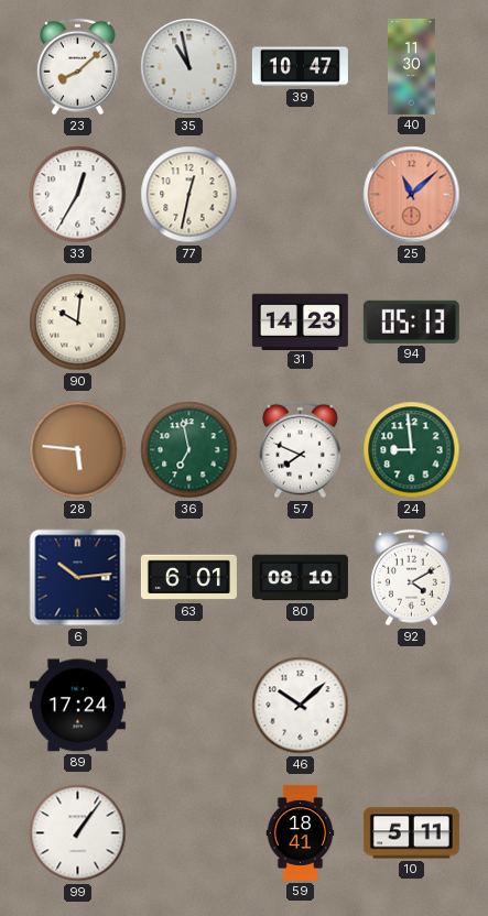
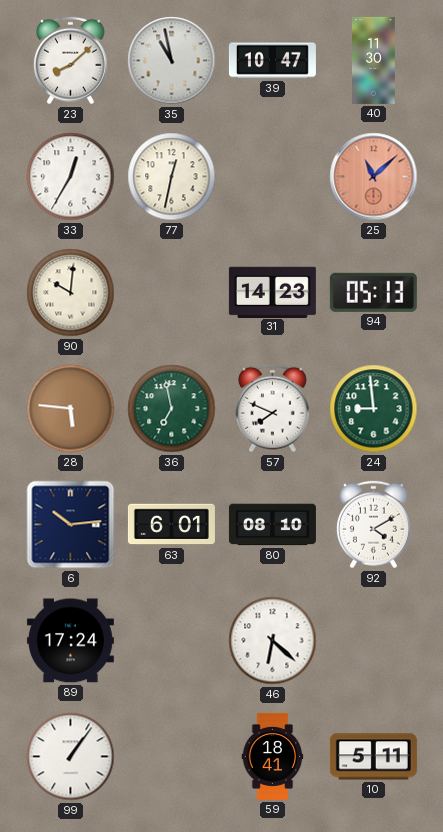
46: 10:08 -> 6:22 (273, 641)
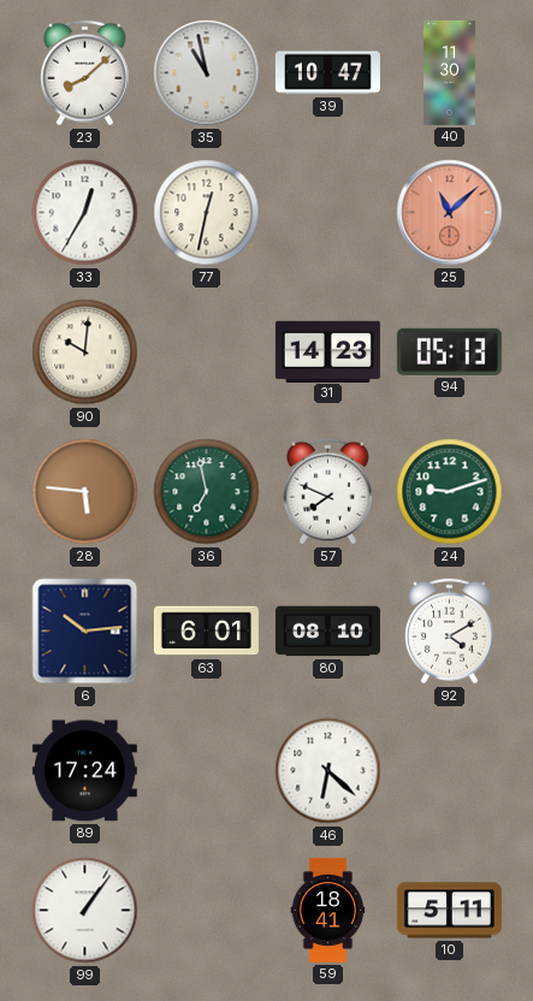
24: 8:59 -> 9:12 (450, 492)
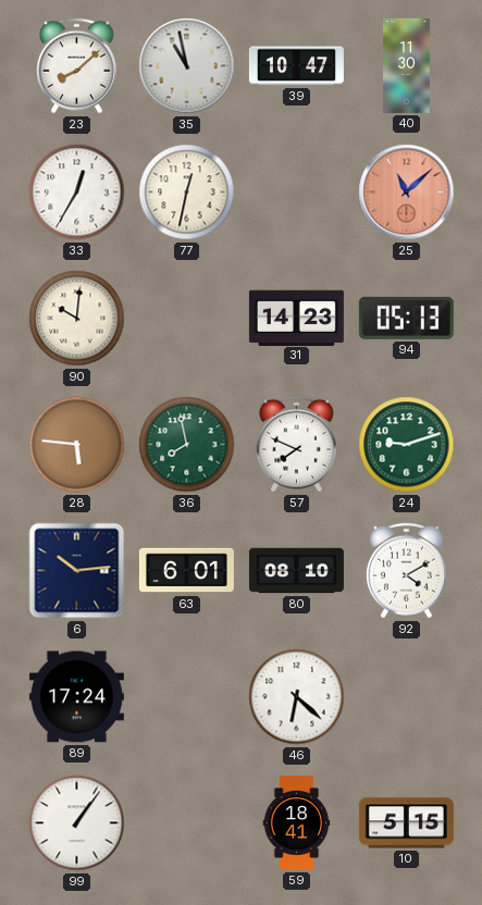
36: 6:58 -> 7:58 (187, 445)
10: 5:11 -> 5:15 (406, 823)
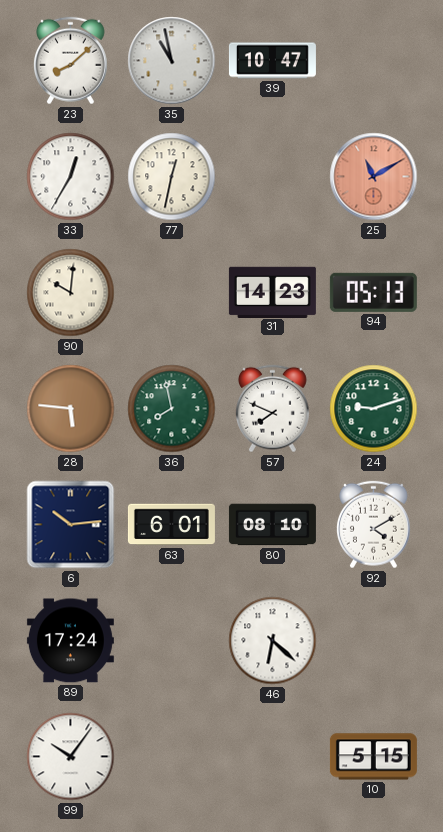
40: 11:30 -> none (407, 65)
25: 11:08 -> 11:10 (374, 177)
99: 1:06 -> 10:06 (71, 757)
59: 18:41 -> none (297, 822)
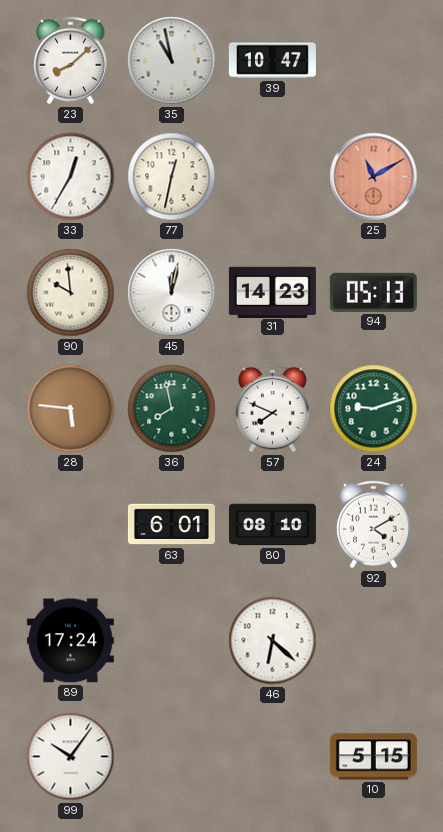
90: 10:01 -> 9:59 (71, 293)
45: none -> 12:02 (172, 293)
6: 10:14 -> none (71, 525)
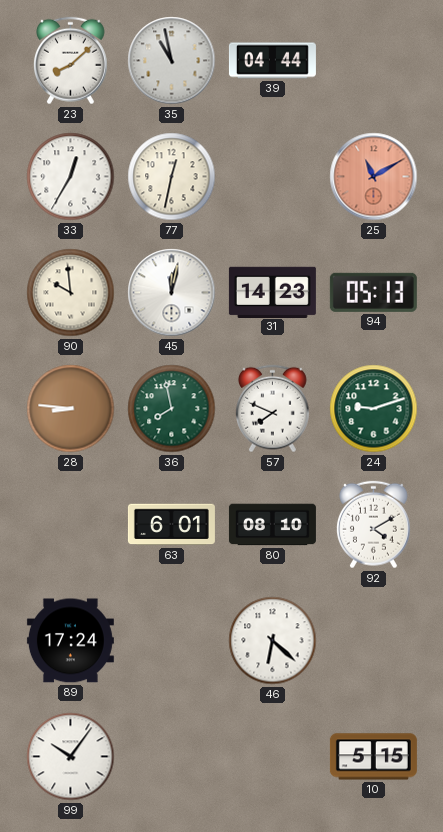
39: 10:47 -> 04:44 (272, 61)
28: 5:46 -> 8:46 (71, 409)
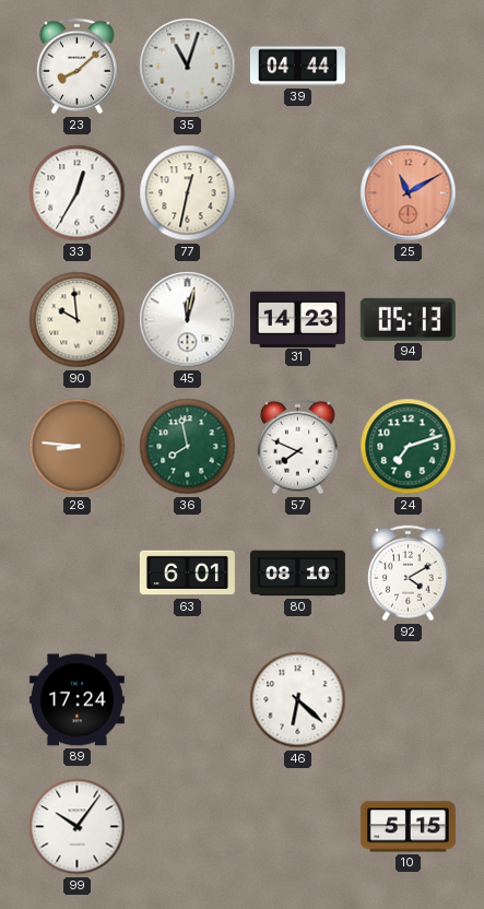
35: 10:58 -> 11:03 (188, 67)
24: 9:12 -> 7:12 (409, 447)
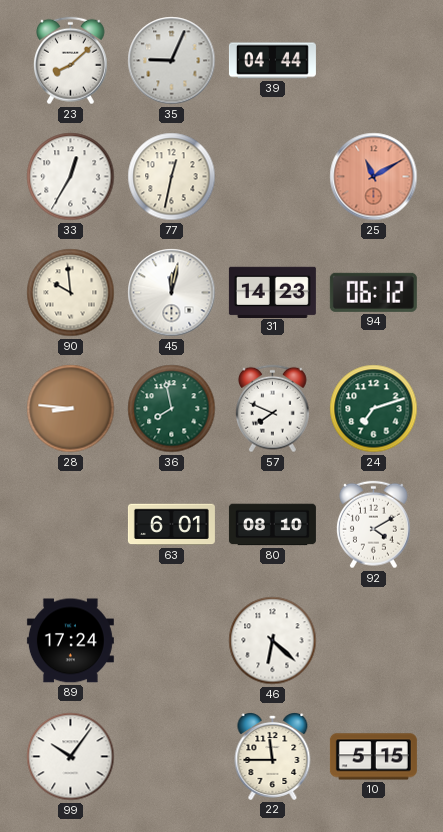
35: 11:03 -> 9:04 (172, 61)
94: 05:13 -> 06:12 (373, 292)
22: none -> 11:45 (273, 757)
